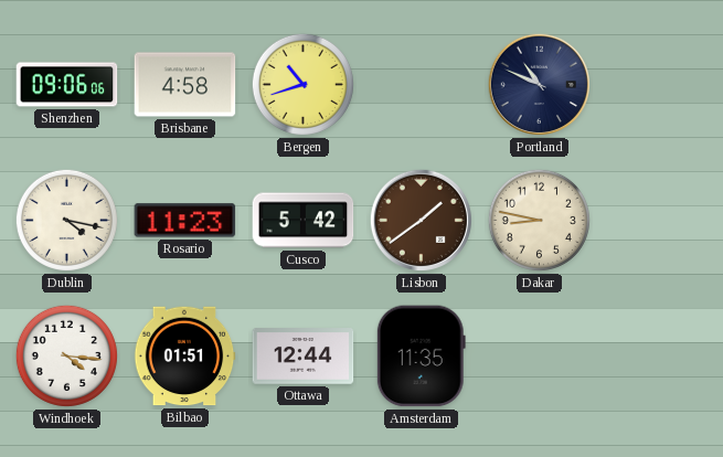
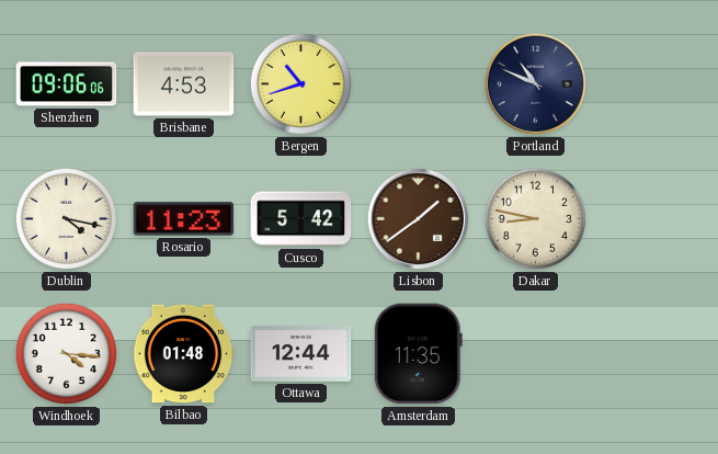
Brisbane: 4:58 -> 4:53 (184, 84)
Bilbao: 01:51 -> 01:48 (183, 354)
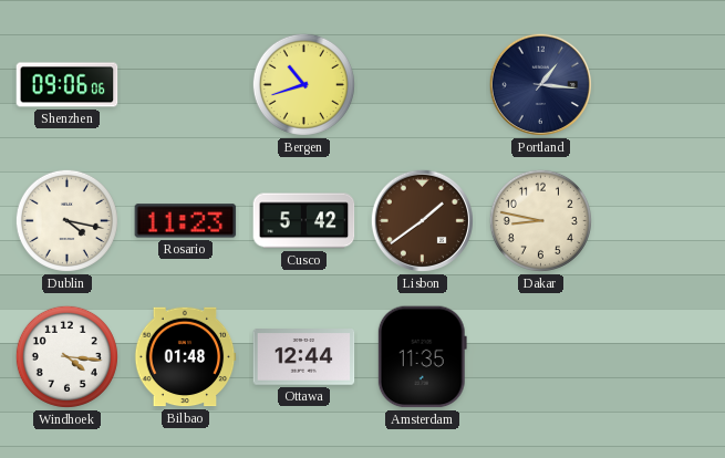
Brisbane: 4:53 -> none (184, 84)
Portland: 10:49 -> 1:16 (540, 84)
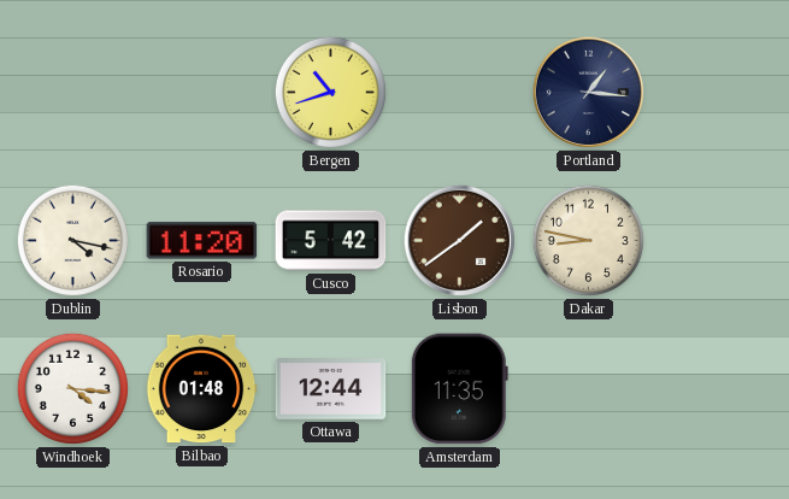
Shenzhen: 09:06 -> none (68, 85)
Rosario: 11:23 -> 11:20 (202, 241)
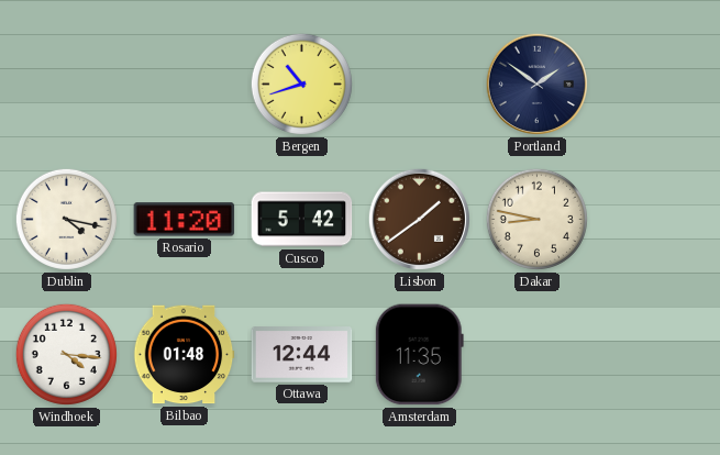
Portland: 1:16 -> 1:51 (536, 84)
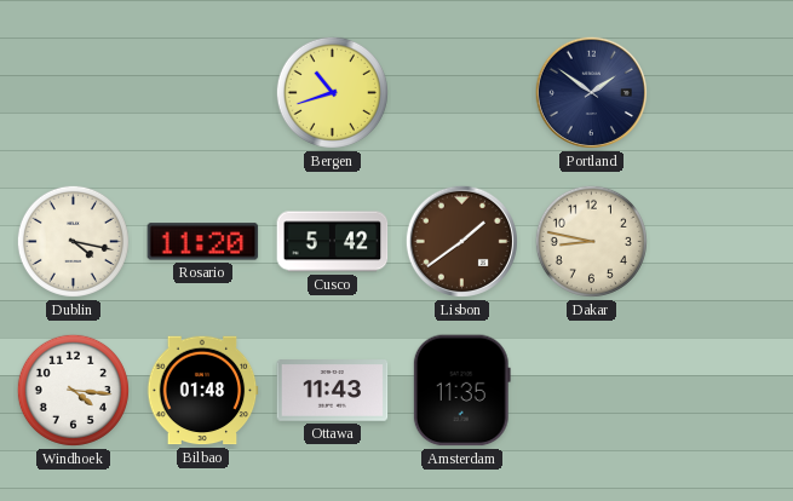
Ottawa: 12:44 -> 11:43 (333, 391)
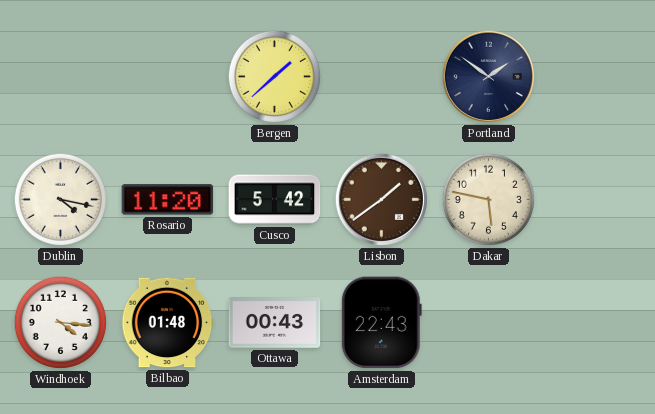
Bergen: 10:42 -> 1:38 (274, 76)
Dakar: 8:47 -> 5:47 (488, 199)
Ottawa: 11:43 -> 00:43 (275, 323)
Amsterdam: 11:35 -> 22:43 (381, 323)
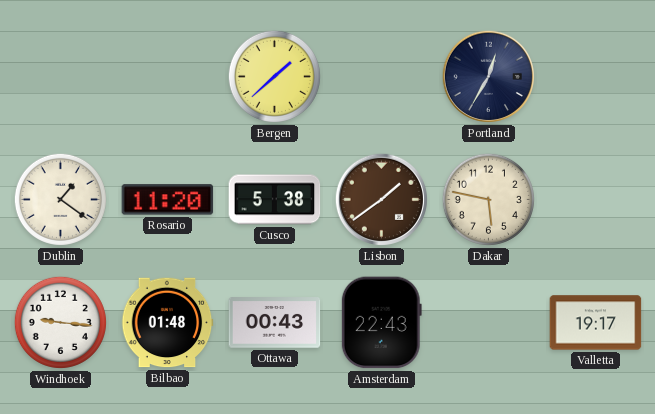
Portland: 1:51 -> 12:35 (488, 76)
Dublin: 4:17 -> 1:21 (60, 199)
Cusco: 5:42 -> 5:38 (275, 200)
Windhoek: 4:16 -> 9:16 (60, 322)
Valletta: none -> 19:17 (596, 323)
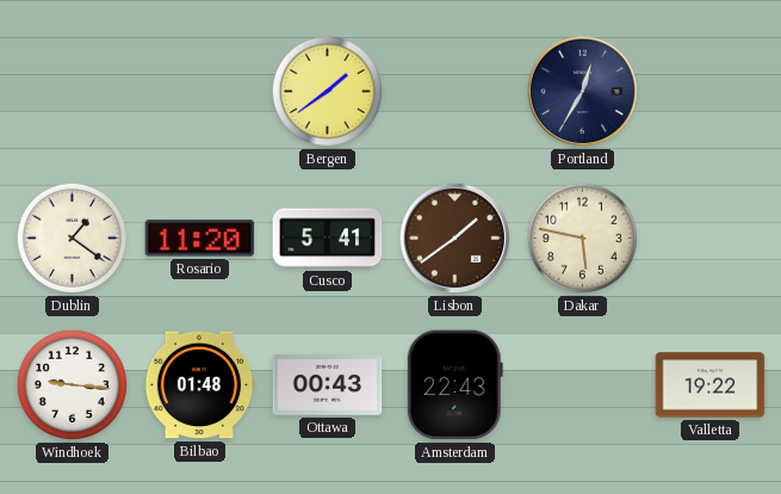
Bergen: 1:38 -> 1:39 (327, 91)
Cusco: 5:38 -> 5:41 (328, 239)
Valletta: 19:17 -> 19:22 (711, 385)
